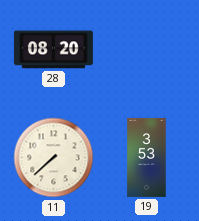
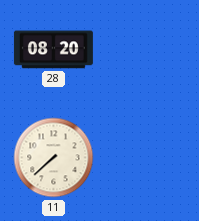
19: 3:53 -> none (147, 157)
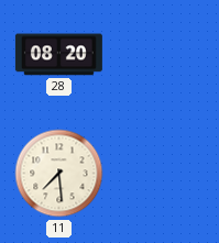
11: 7:38 -> 7:29 (59, 174)
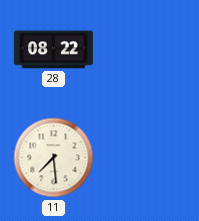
28: 08:20 -> 08:22 (53, 50)
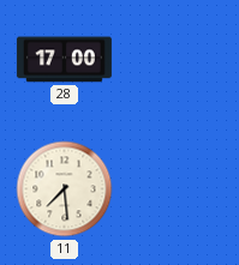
28: 08:22 -> 17:00 (64, 60)
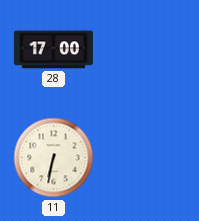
11: 7:29 -> 6:32 (54, 158)
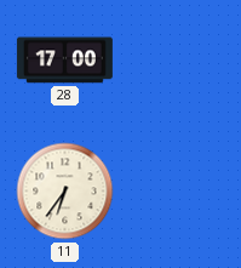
11: 6:32 -> 6:36 (65, 192)
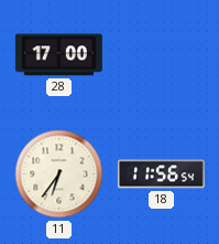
18: none -> 11:56 (161, 174)
